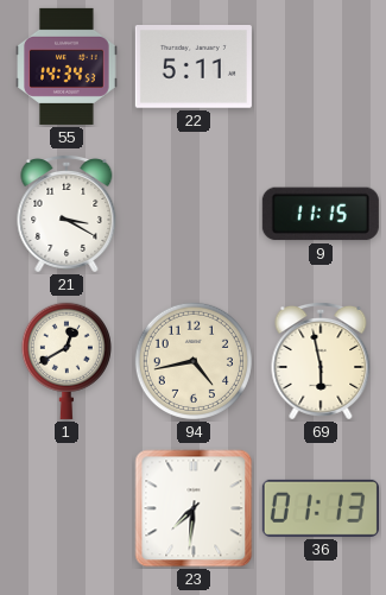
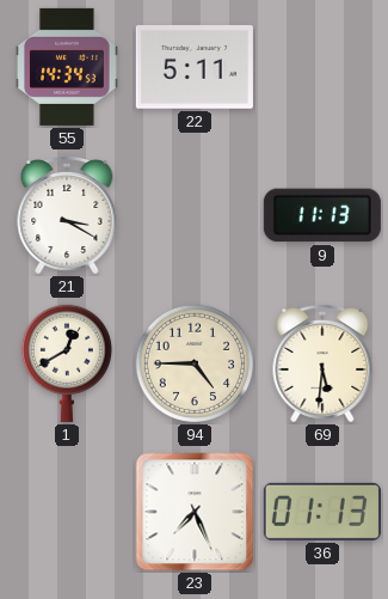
9: 11:15 -> 11:13 (322, 215)
94: 4:43 -> 4:45 (195, 363)
69: 5:58 -> 5:31 (322, 363)
23: 7:31 -> 7:26 (195, 512)
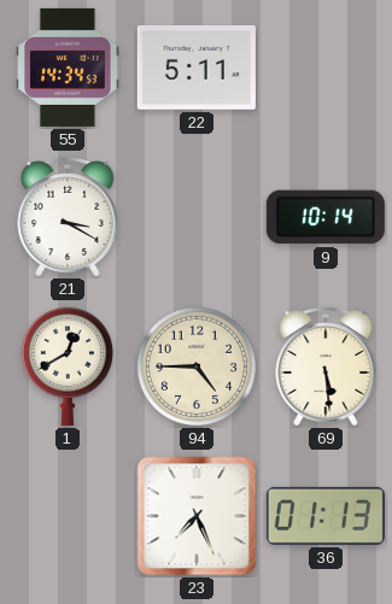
9: 11:13 -> 10:14 (326, 217)
69: 5:31 -> 5:29 (326, 366)
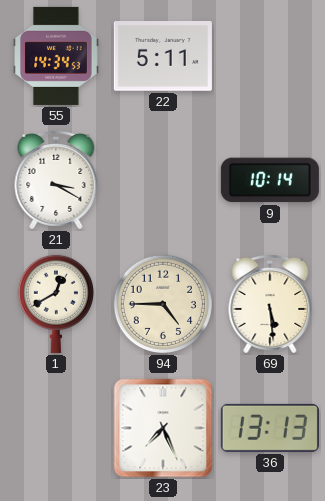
36: 01:13 -> 13:13 (270, 428)
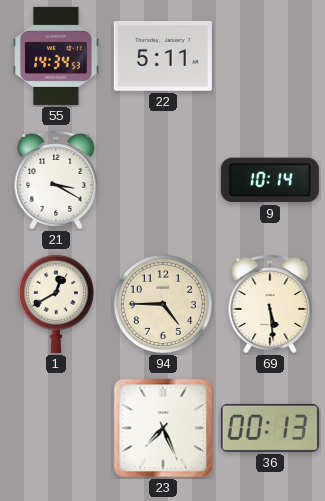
36: 13:13 -> 00:13 (270, 428)
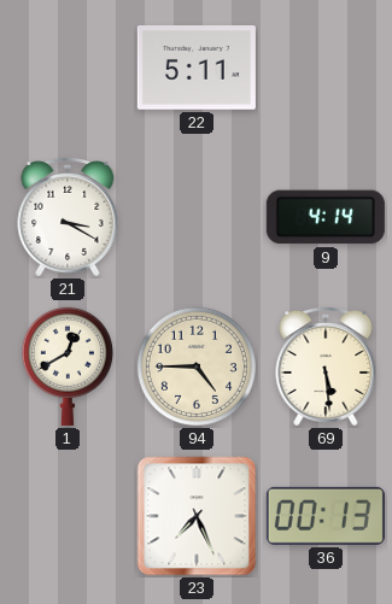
55: 14:34 -> none (56, 56)
9: 10:14 -> 4:14 (326, 217)
